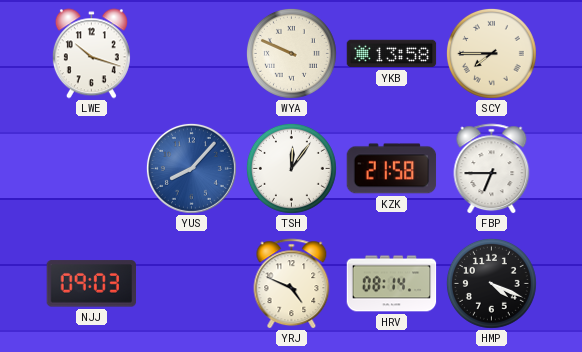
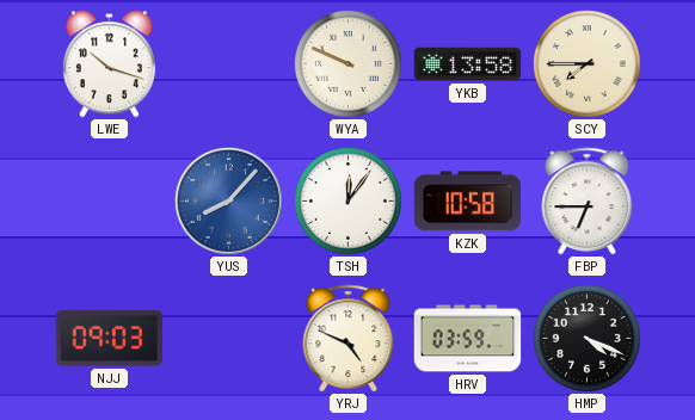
KZK: 21:58 -> 10:58 (468, 202)
HRV: 08:14 -> 03:59 (468, 339)
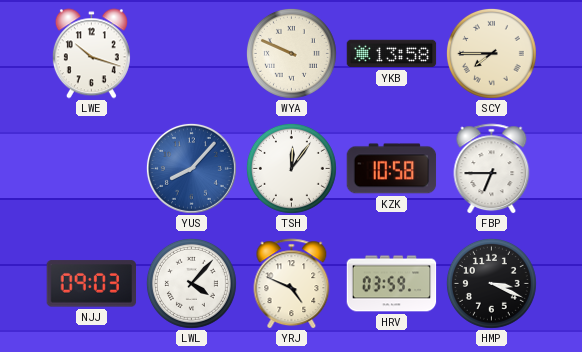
LWL: none -> 4:07 (191, 283)
HMP: 4:19 -> 3:19 (491, 283)
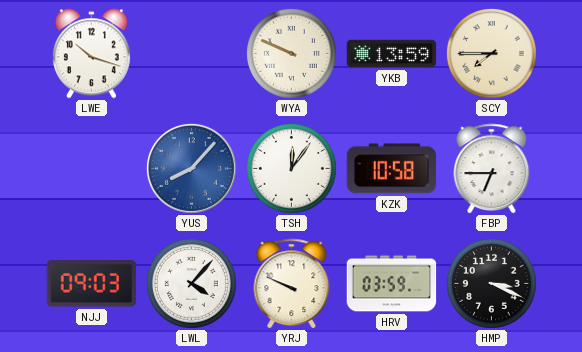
YKB: 13:58 -> 13:59 (392, 54)
YRJ: 4:49 -> 9:49 (292, 284)
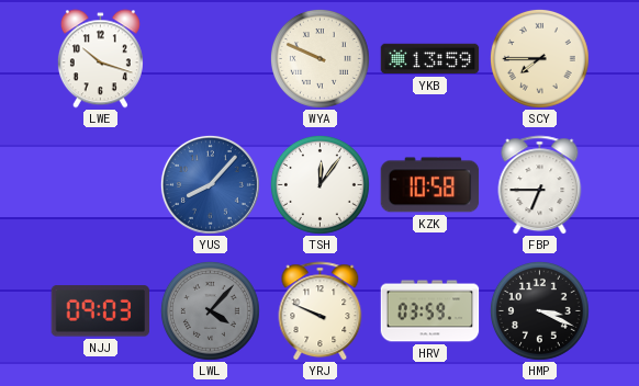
LWL dial: white -> grey (210, 310)
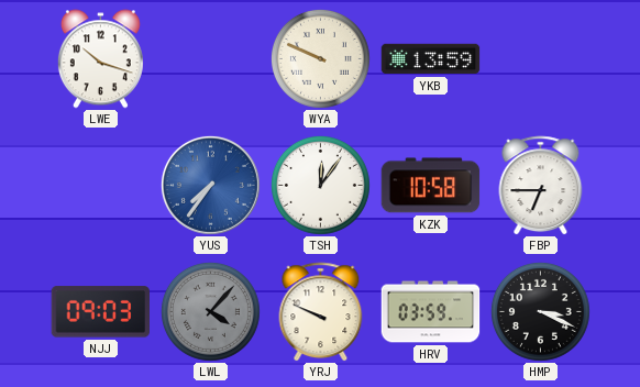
SCY: 7:45 -> none (539, 58)
YUS: 8:07 -> 7:36 (210, 185)
